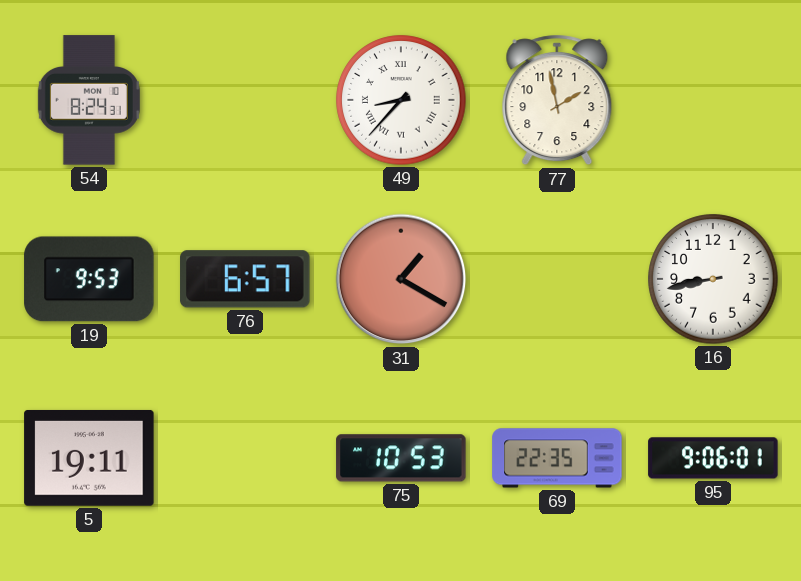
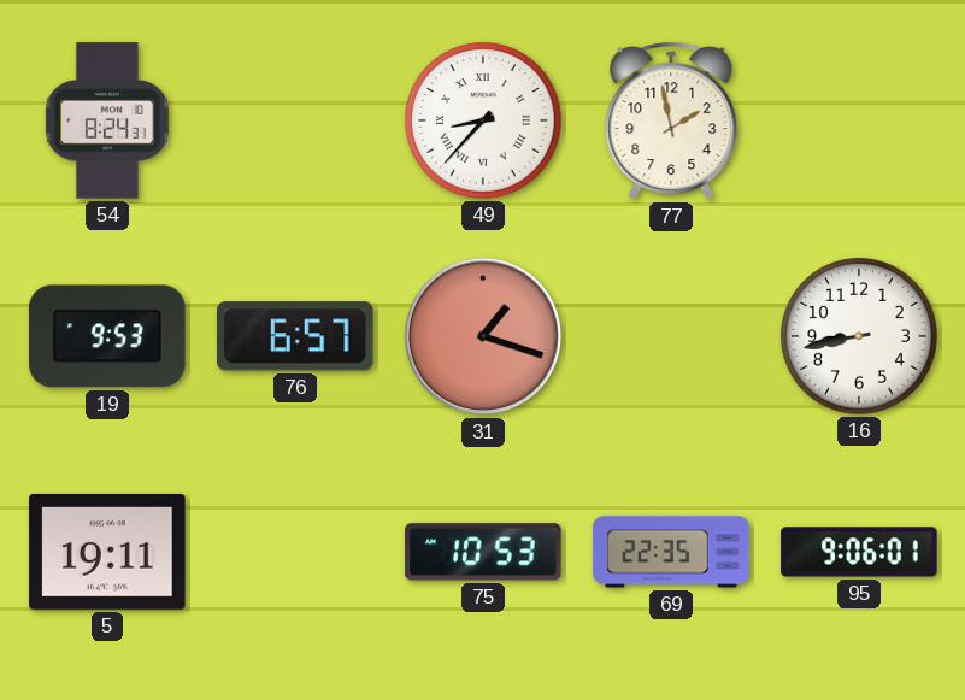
31: 1:20 -> 1:18 (483, 336)
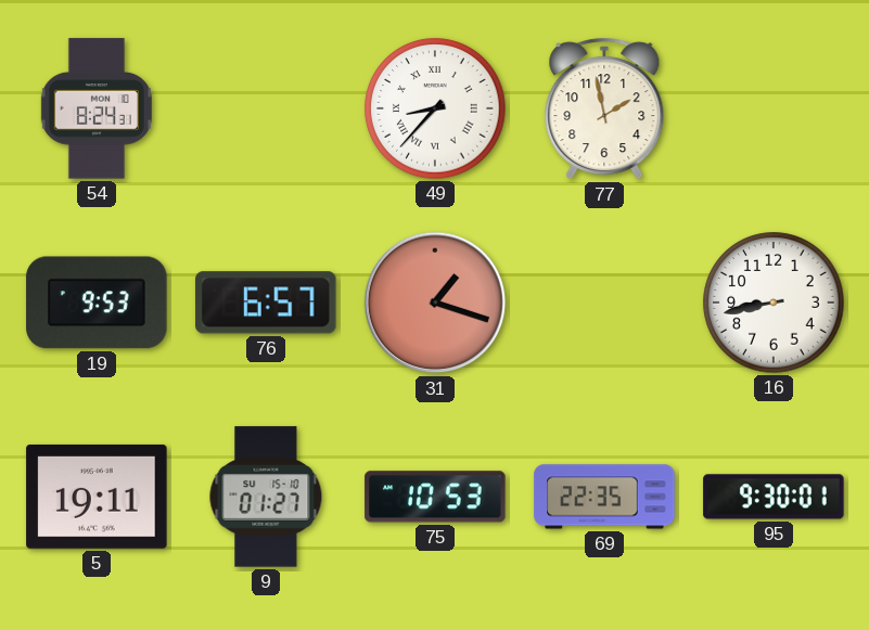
9: none -> 01:27 (266, 497)
95: 9:06 -> 9:30 (774, 497)
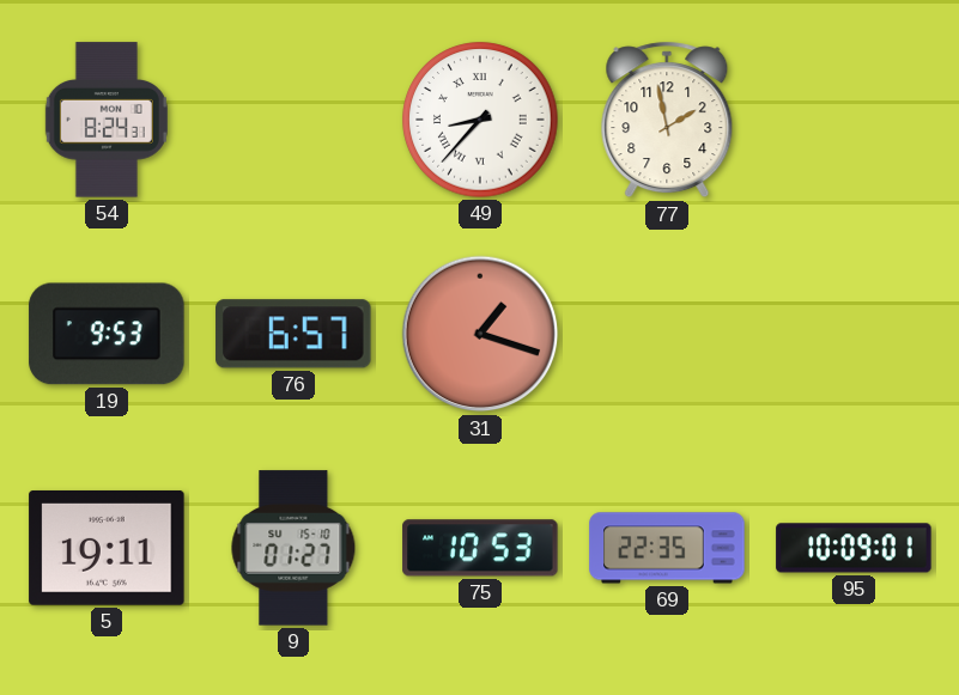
16: 8:43 -> none (774, 303)
95: 9:30 -> 10:09 (854, 548)
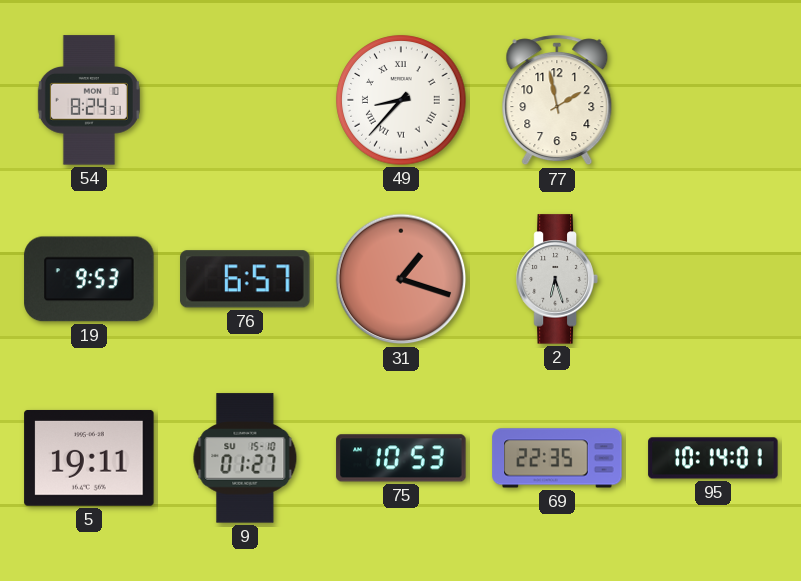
2: none -> 6:27 (557, 279)
95: 10:09 -> 10:14 (713, 458)
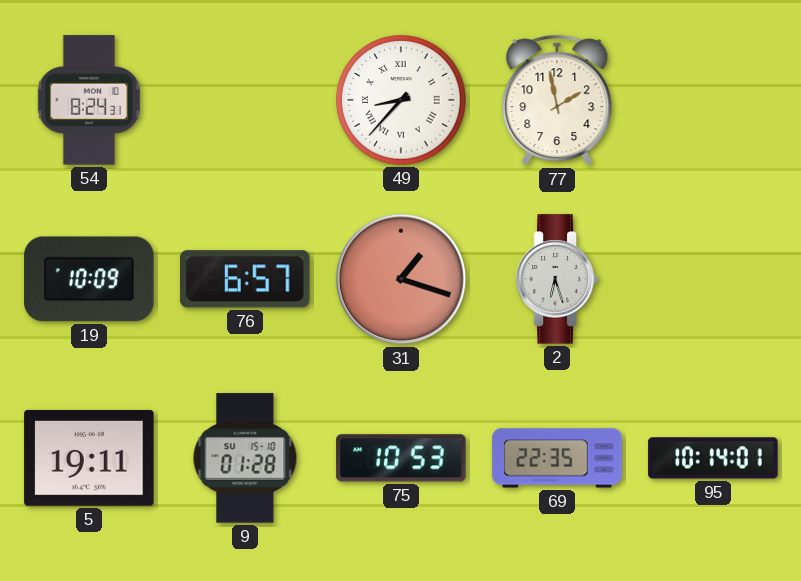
19: 9:53 -> 10:09 (89, 279)
9: 01:27 -> 01:28 (245, 458)
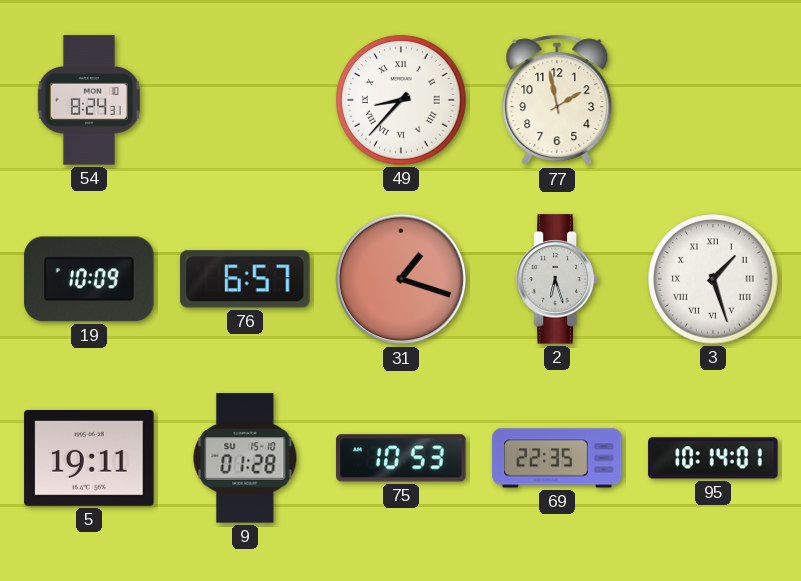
3: none -> 1:27 (713, 279)
